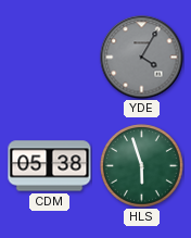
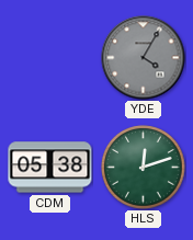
HLS: 5:57 -> 12:12 (144, 168)
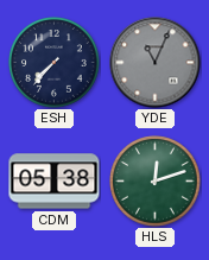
ESH: none -> 7:37 (55, 63)
YDE: 4:05 -> 11:04 (156, 63)
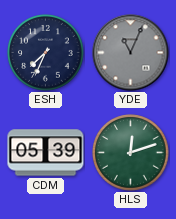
ESH: 7:37 -> 7:34 (46, 53)
CDM: 05:38 -> 05:39 (46, 153)
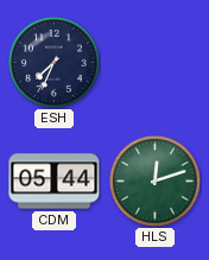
YDE: 11:04 -> none (131, 53)
CDM: 05:39 -> 05:44 (55, 182)
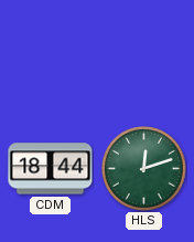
ESH: 7:34 -> none (55, 63)
CDM: 05:44 -> 18:44 (51, 169)
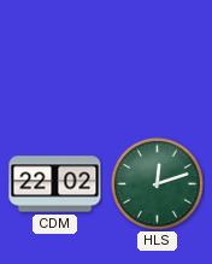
CDM: 18:44 -> 22:02 (55, 184)
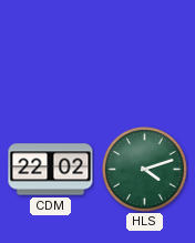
HLS: 12:12 -> 4:12 (145, 170)
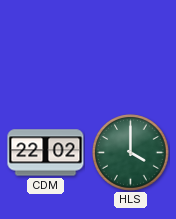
HLS: 4:12 -> 4:00 (131, 153)
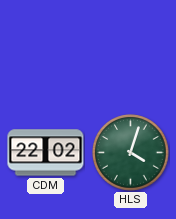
HLS: 4:00 -> 4:03 (131, 153)
